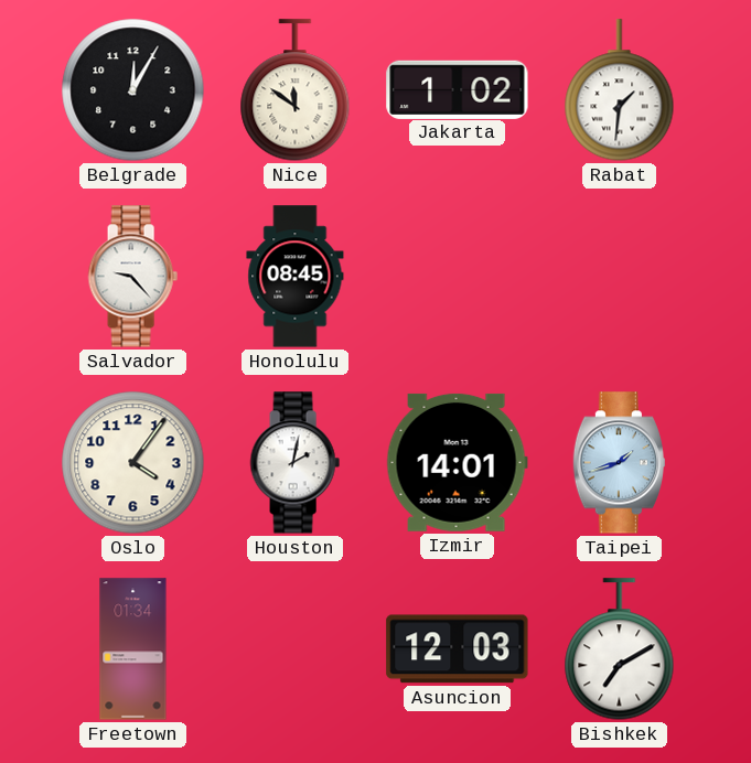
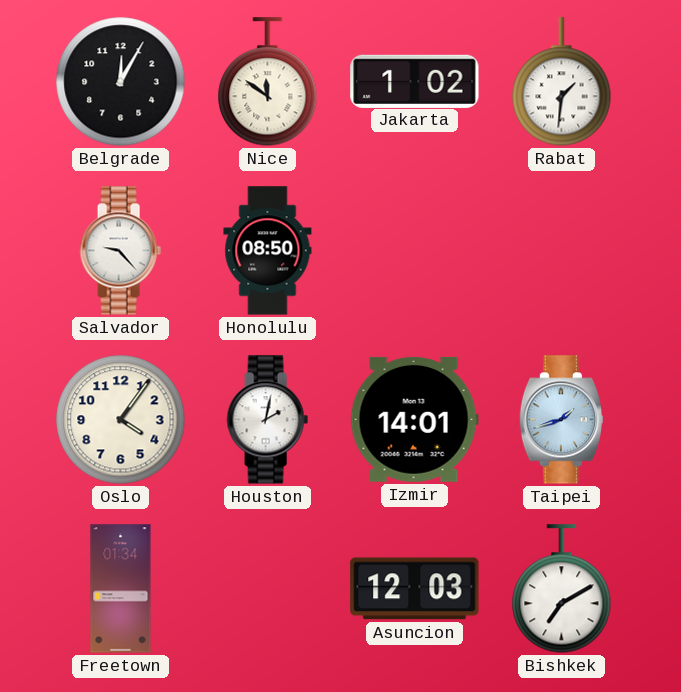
Honolulu: 08:45 -> 08:50 (268, 251)
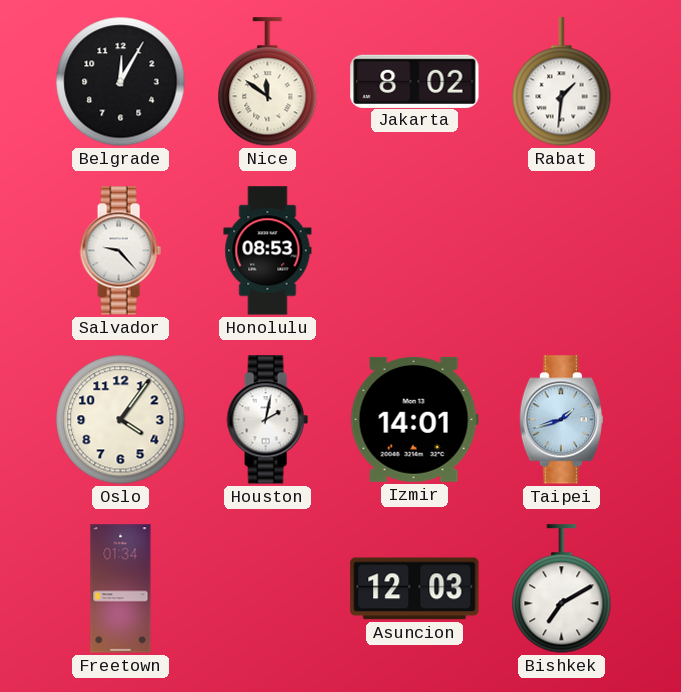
Jakarta: 1:02 -> 8:02 (415, 81)
Honolulu: 08:50 -> 08:53 (268, 251)
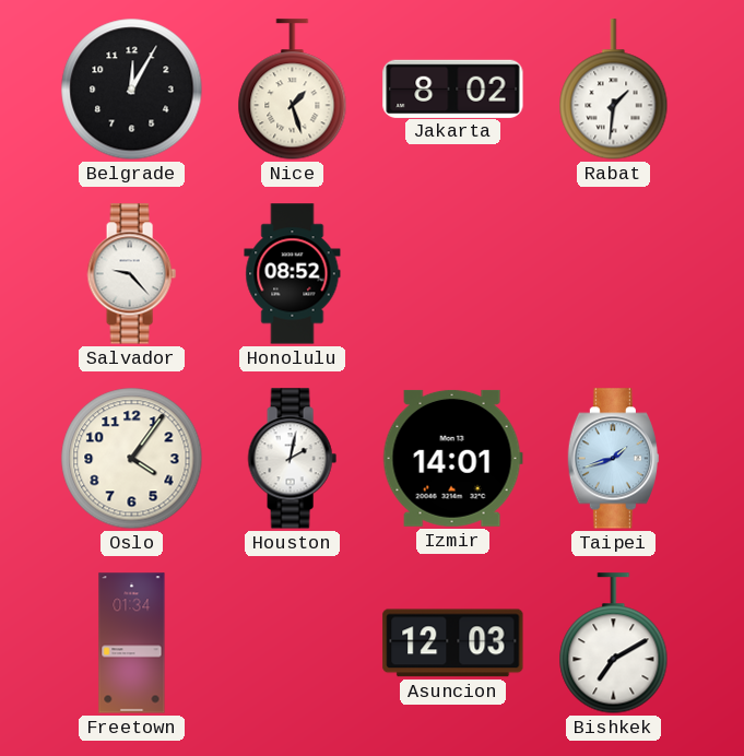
Nice: 11:51 -> 1:27 (293, 90)
Honolulu: 08:53 -> 08:52 (293, 274)
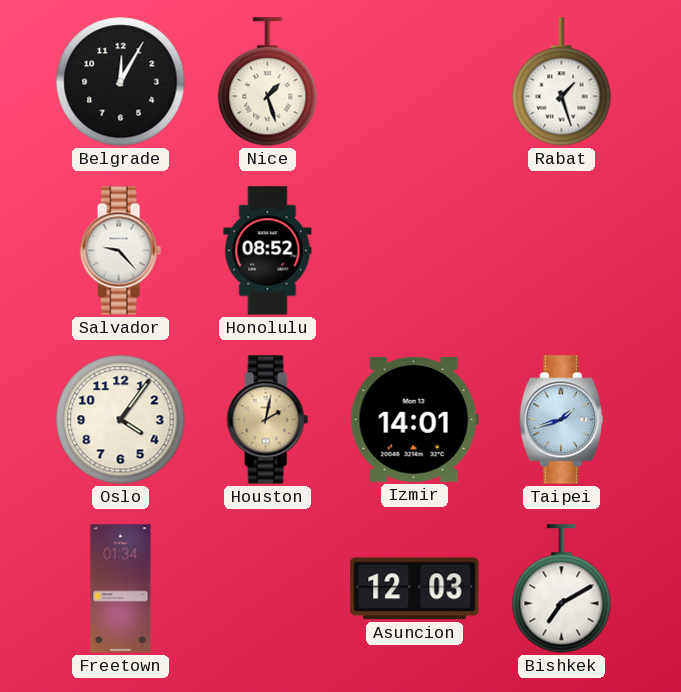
Jakarta: 8:02 -> none (453, 88)
Rabat: 1:31 -> 1:27 (562, 82)
Houston dial: white -> champagne (267, 420)
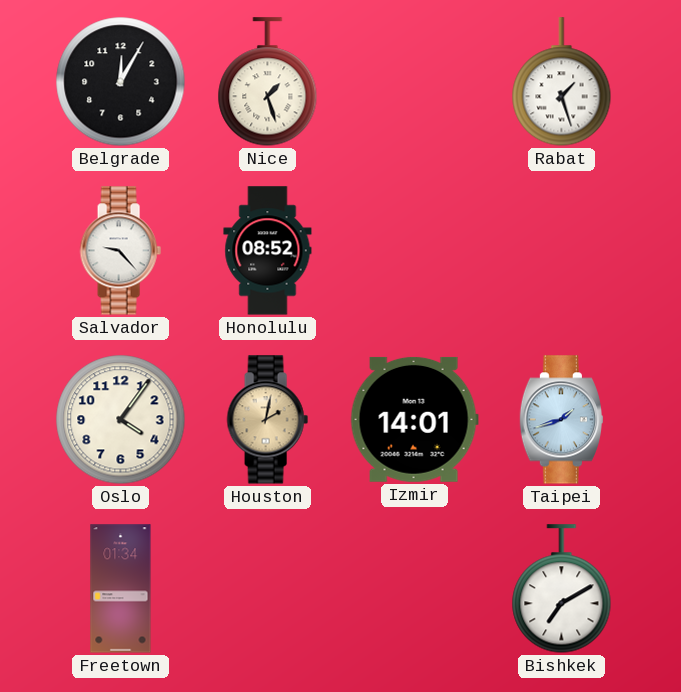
Asuncion: 12:03 -> none (415, 589)
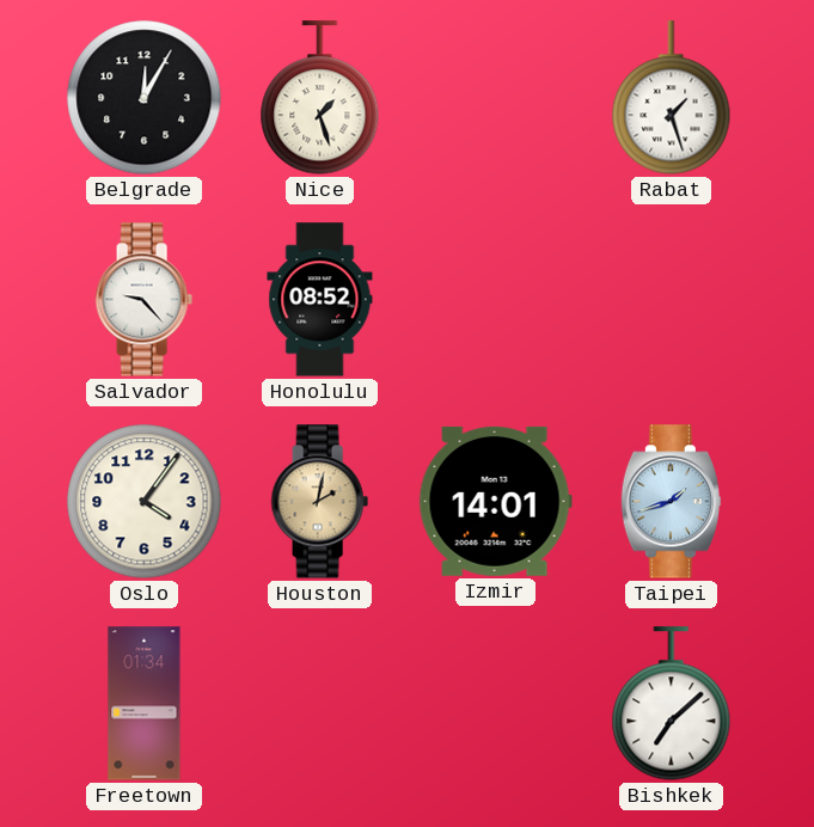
Bishkek: 7:10 -> 7:08 (672, 704)
